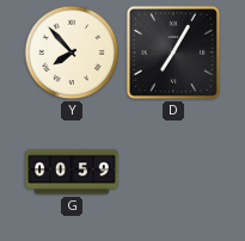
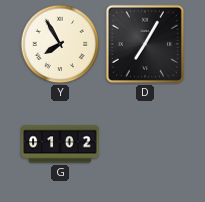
Y: 7:53 -> 7:55 (60, 44)
G: 00:59 -> 01:02 (60, 144)
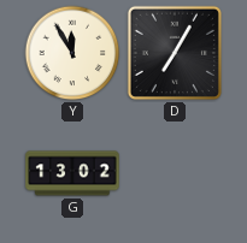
Y: 7:55 -> 11:55 (72, 53)
G: 01:02 -> 13:02 (72, 173)
